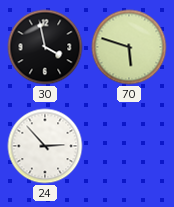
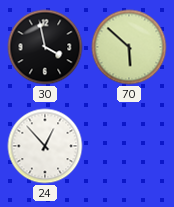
70: 5:48 -> 5:52 (129, 47)
24: 2:53 -> 12:53 (45, 146)
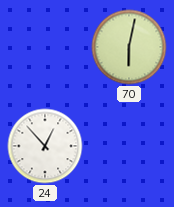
30: 3:58 -> none (45, 47)
70: 5:52 -> 6:02 (129, 47)
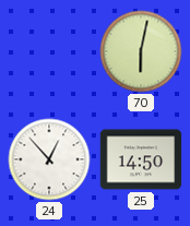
25: none -> 14:50 (141, 159)
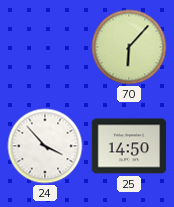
70: 6:02 -> 6:07 (129, 47)
24: 12:53 -> 3:53 (45, 146)
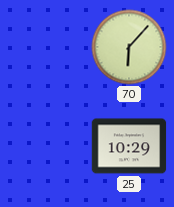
24: 3:53 -> none (45, 146)
25: 14:50 -> 10:29 (129, 146)
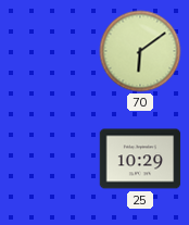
70: 6:07 -> 6:09 (140, 51)
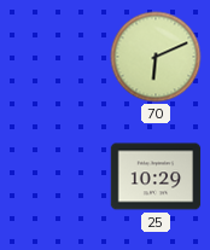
70: 6:09 -> 6:11 (156, 57)
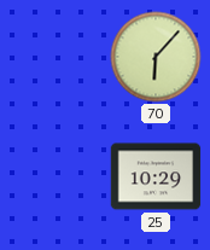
70: 6:11 -> 6:07 (156, 57)
